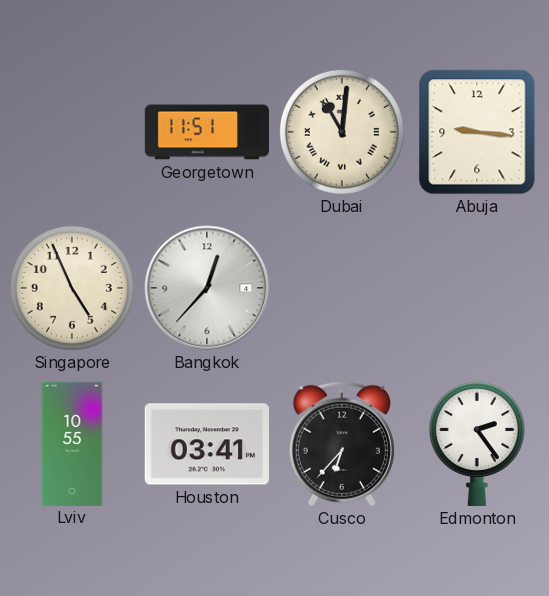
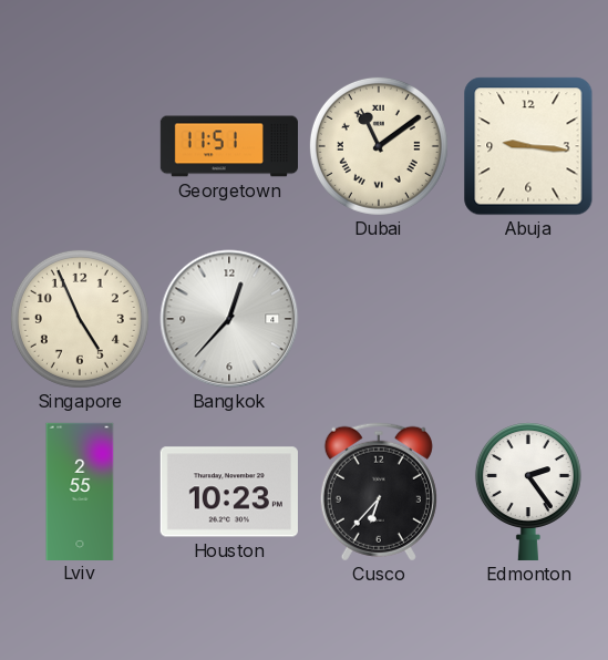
Dubai: 11:01 -> 11:09 (379, 146)
Lviv: 10:55 -> 2:55 (80, 491)
Houston: 03:41 -> 10:23 (229, 492)
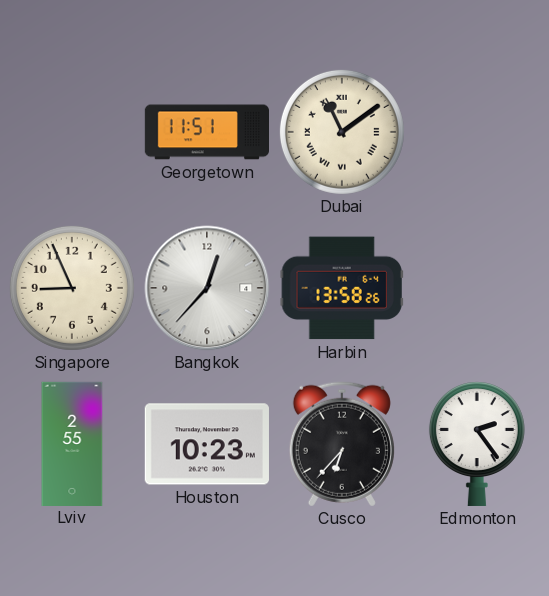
Abuja: 9:16 -> none (528, 146)
Singapore: 4:56 -> 8:56 (72, 288)
Harbin: none -> 13:58 (342, 288)
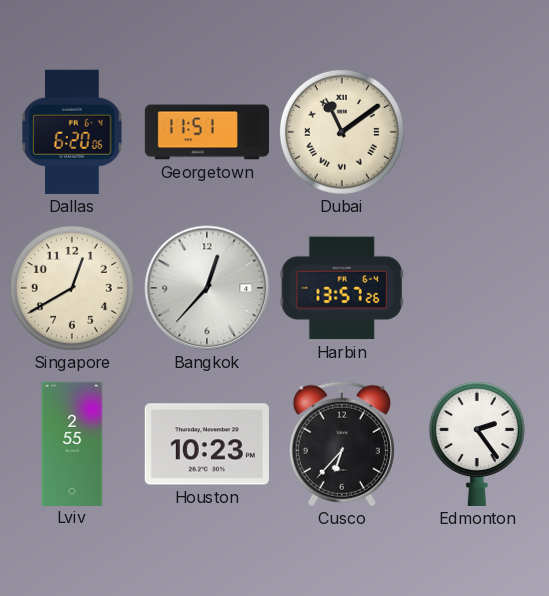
Dallas: none -> 6:20 (72, 132)
Singapore: 8:56 -> 12:40 (72, 288)
Harbin: 13:58 -> 13:57 (342, 288)
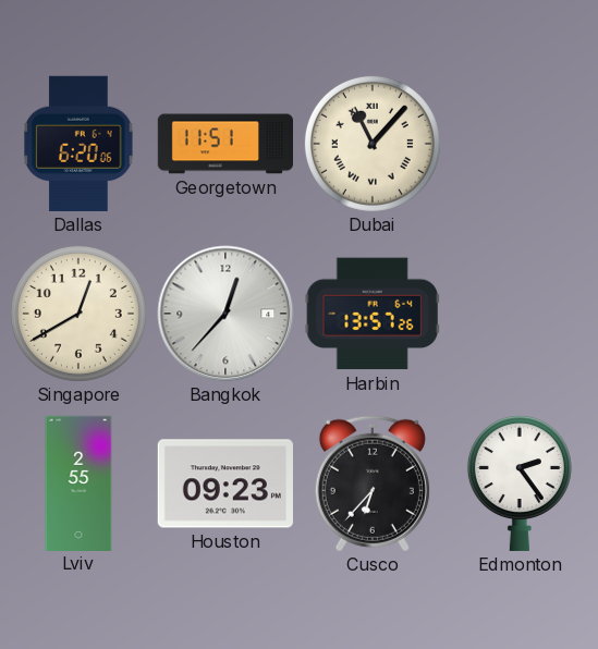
Dubai: 11:09 -> 11:07 (373, 144)
Houston: 10:23 -> 09:23 (225, 483)
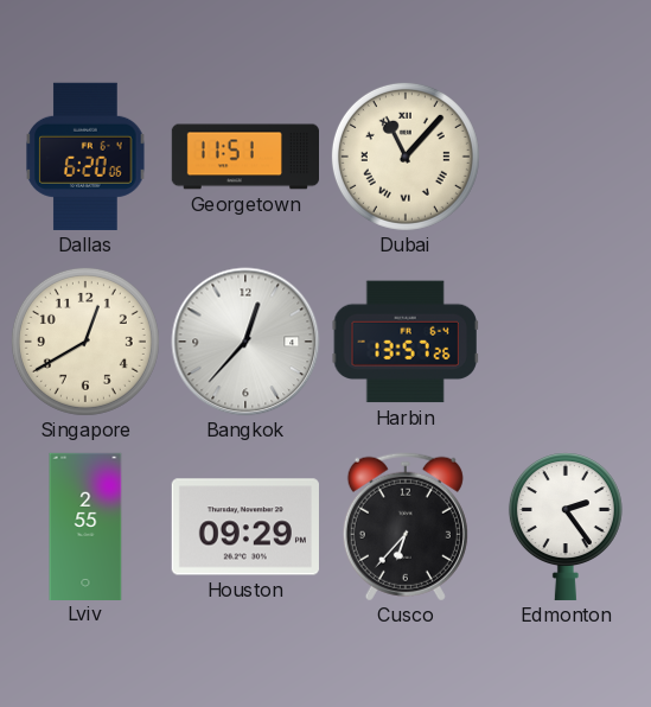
Houston: 09:23 -> 09:29 (245, 527)
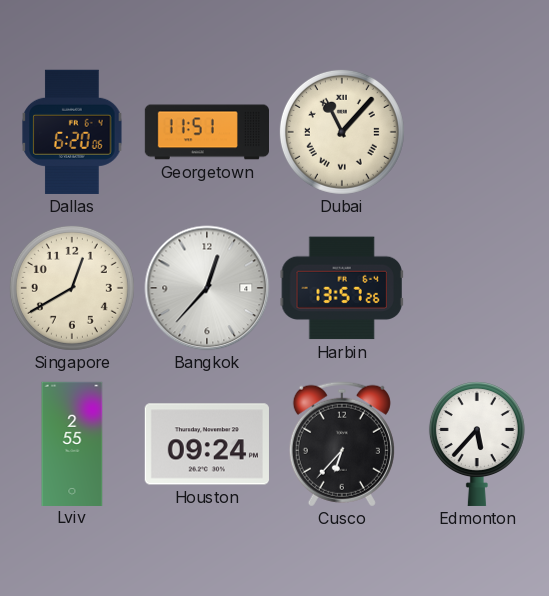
Houston: 09:29 -> 09:24 (207, 444)
Edmonton: 2:24 -> 5:37 (477, 444)
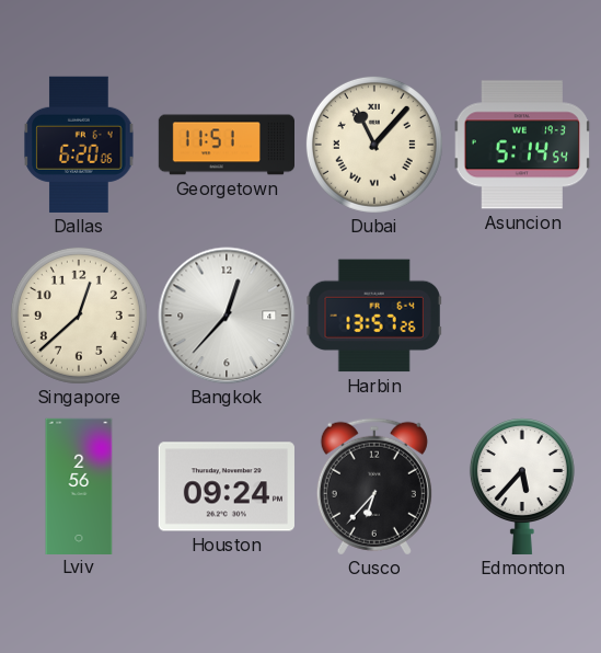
Asuncion: none -> 5:14 (522, 145)
Singapore: 12:40 -> 12:38 (79, 316)
Lviv: 2:55 -> 2:56 (79, 485)
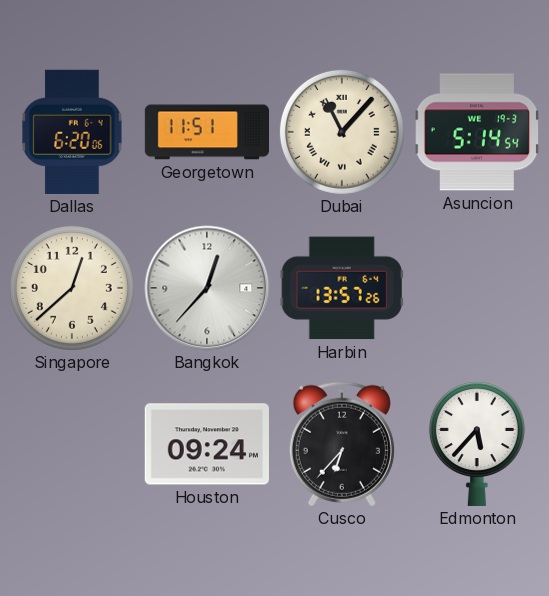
Lviv: 2:56 -> none (79, 485)
